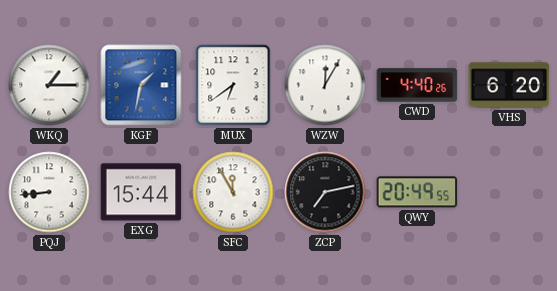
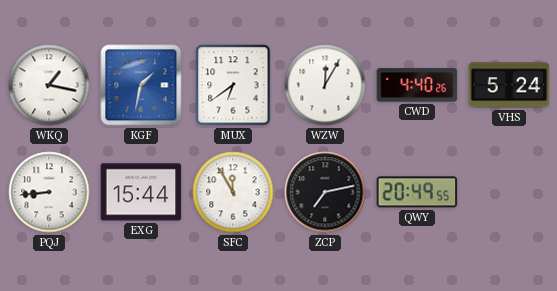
WKQ: 1:15 -> 1:17 (49, 85)
VHS: 6:20 -> 5:24 (509, 85)
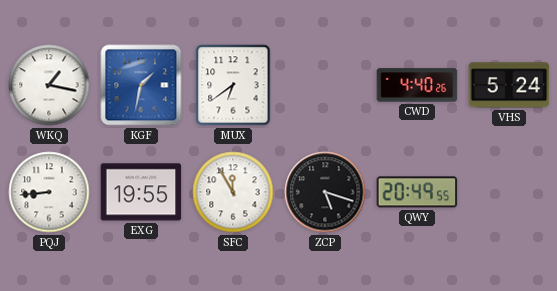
WZW: 12:05 -> none (325, 85)
EXG: 15:44 -> 19:55 (141, 192)
ZCP: 7:13 -> 5:18 (325, 192)
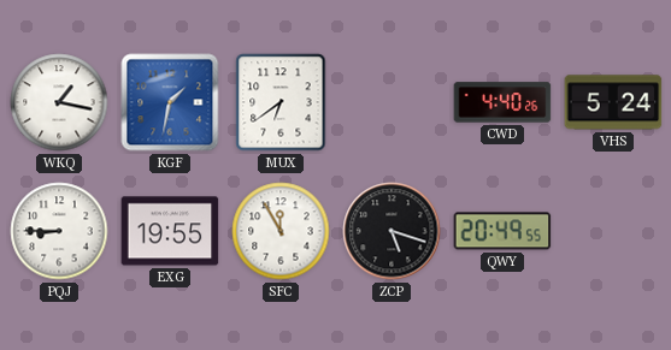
PQJ: 8:44 -> 8:45 (59, 231)
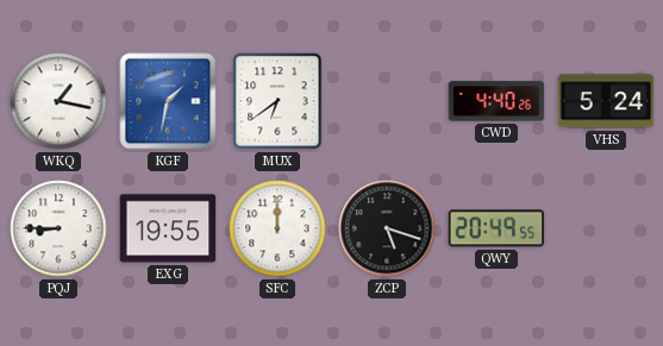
SFC: 11:55 -> 12:00 (277, 228)
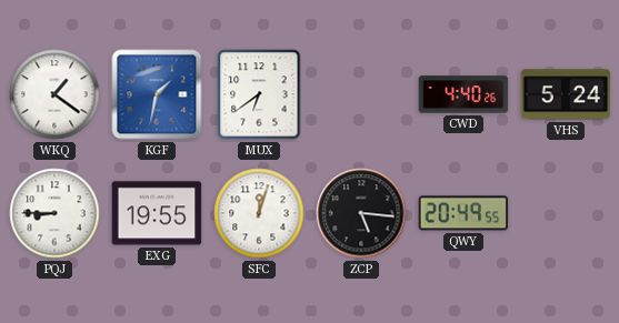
WKQ: 1:17 -> 1:21 (54, 94)
SFC: 12:00 -> 12:03 (259, 213)
ZCP: 5:18 -> 5:16 (361, 213)
